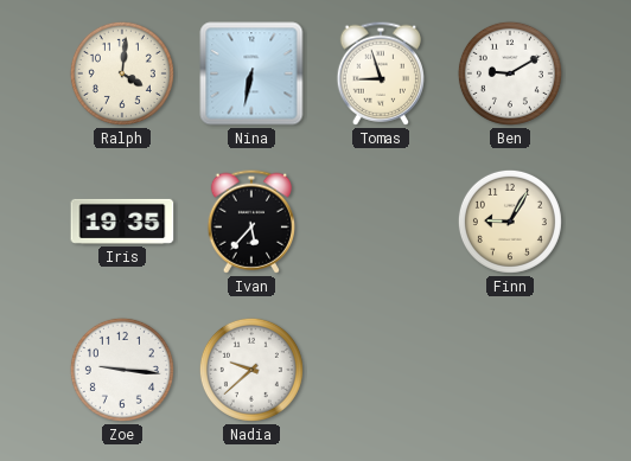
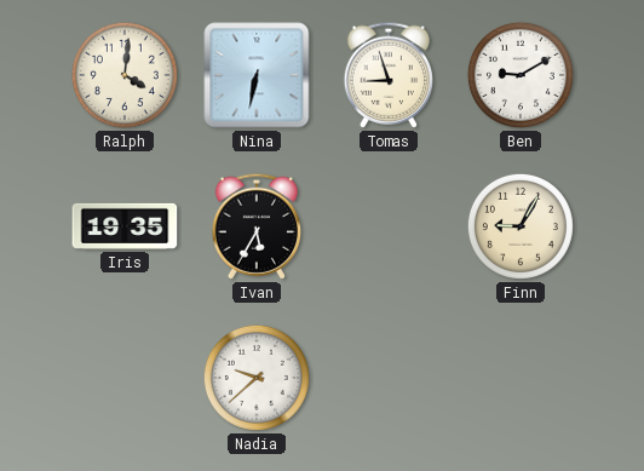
Ivan: 5:37 -> 5:35 (255, 226)
Zoe: 9:16 -> none (122, 370)
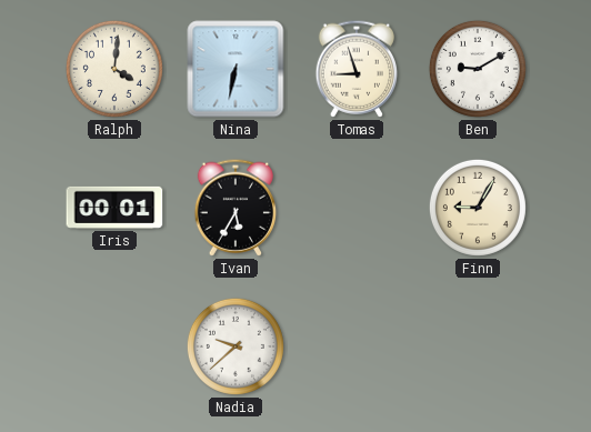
Iris: 19:35 -> 00:01 (114, 208)
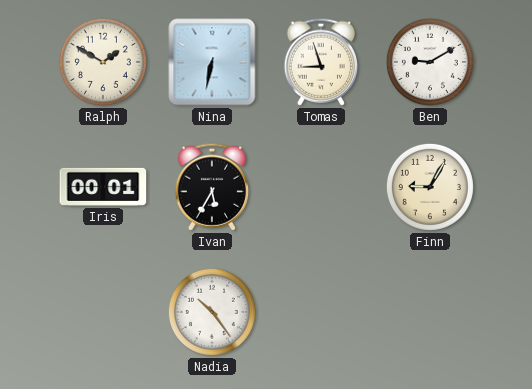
Ralph: 4:01 -> 1:50 (103, 62)
Nadia: 9:38 -> 10:24 (212, 312)
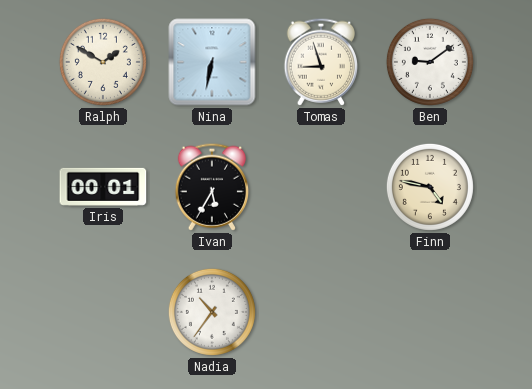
Ben: 9:10 -> 9:09 (430, 62)
Finn: 9:05 -> 4:47 (430, 187)
Nadia: 10:24 -> 10:36 (212, 312)
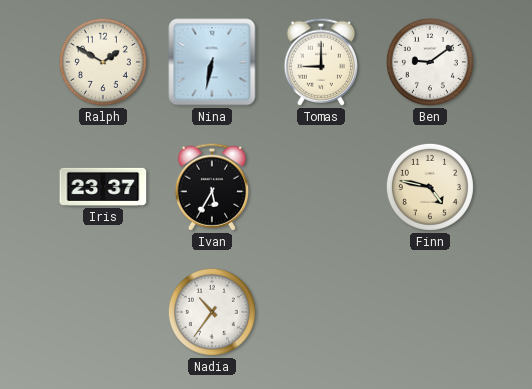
Tomas: 8:57 -> 9:00 (320, 62)
Iris: 00:01 -> 23:37 (103, 187)
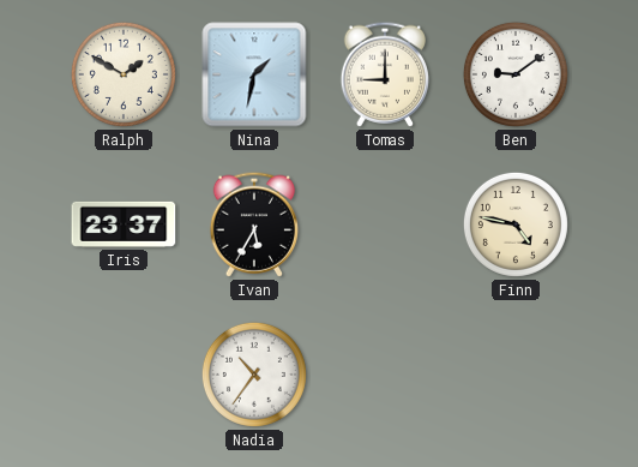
Nina: 6:32 -> 1:32 (254, 74)
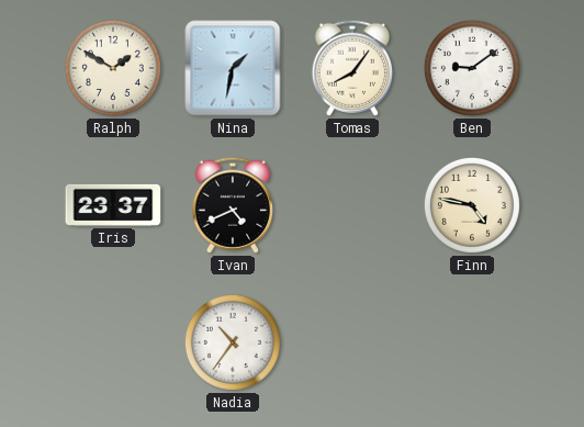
Tomas: 9:00 -> 8:06 (351, 68)
Ivan: 5:35 -> 4:41 (232, 205)
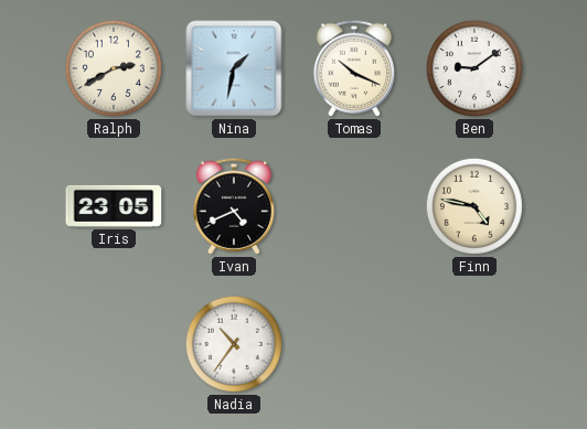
Ralph: 1:50 -> 2:40 (114, 68)
Tomas: 8:06 -> 10:19 (353, 68)
Iris: 23:37 -> 23:05 (114, 206)
